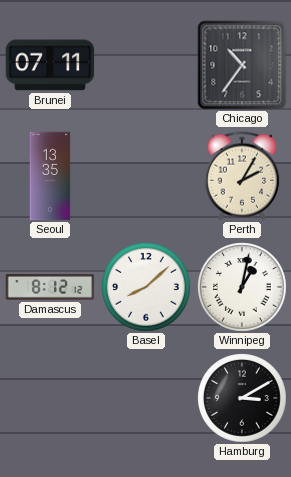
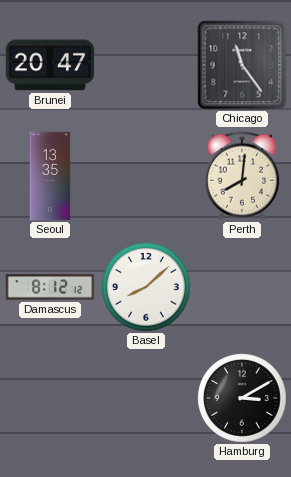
Brunei: 07:11 -> 20:47 (50, 65)
Chicago: 10:36 -> 11:24 (242, 65)
Perth: 2:05 -> 8:01 (242, 176)
Winnipeg: 1:02 -> none (243, 288)
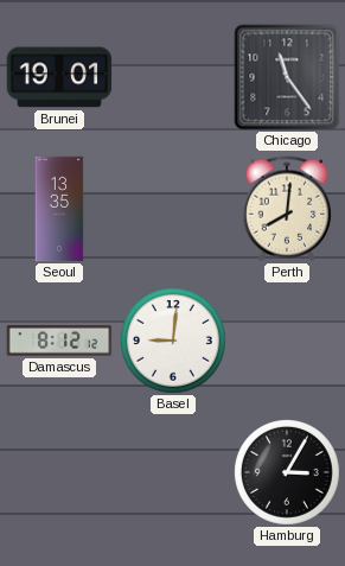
Brunei: 20:47 -> 19:01 (59, 77)
Basel: 8:08 -> 9:01 (174, 342)
Hamburg: 3:10 -> 3:05 (288, 473)
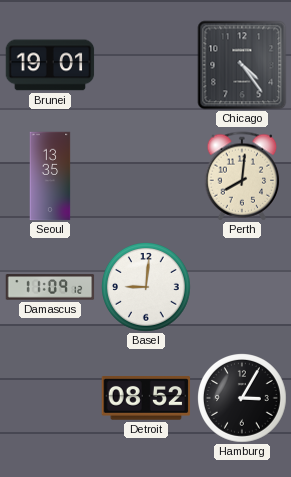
Chicago: 11:24 -> 4:24 (242, 65)
Damascus: 8:12 -> 11:09 (50, 287)
Detroit: none -> 08:52 (146, 398)
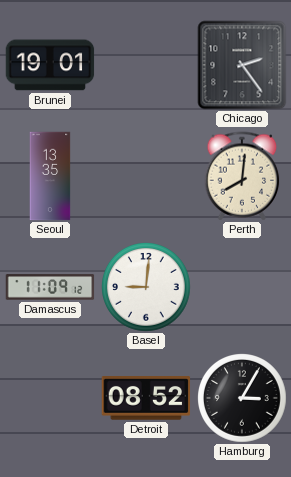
Chicago: 4:24 -> 2:24 (242, 65)
